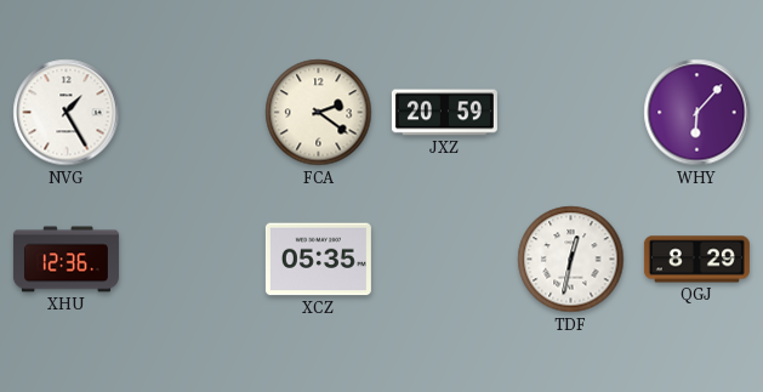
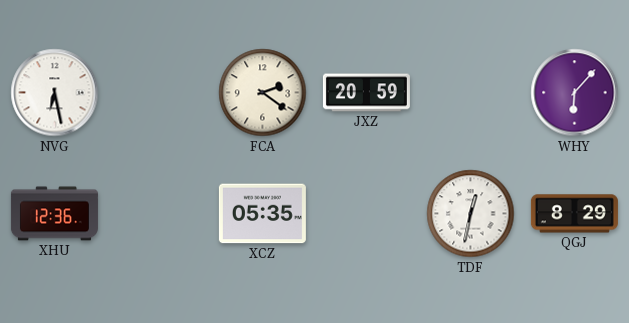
NVG: 1:25 -> 6:28 (55, 93)
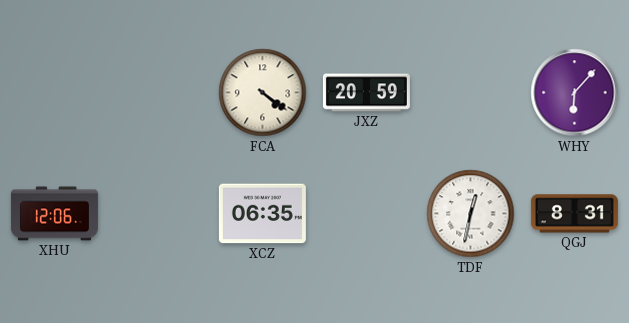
NVG: 6:28 -> none (55, 93)
FCA: 2:21 -> 4:21 (263, 93)
XHU: 12:36 -> 12:06 (54, 214)
XCZ: 05:35 -> 06:35 (262, 214)
QGJ: 8:29 -> 8:31 (574, 214)
